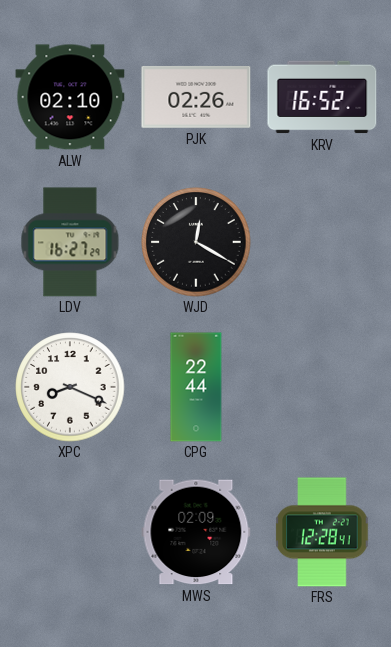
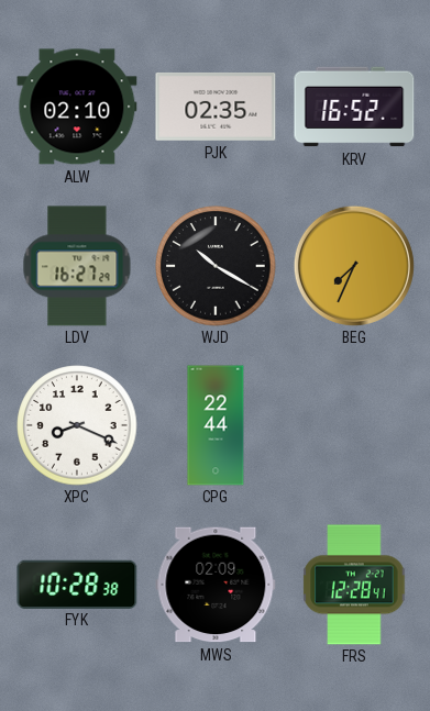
PJK: 02:26 -> 02:35 (216, 107)
WJD: 12:20 -> 10:20 (216, 266)
BEG: none -> 7:34 (354, 266)
FYK: none -> 10:28 (77, 584)
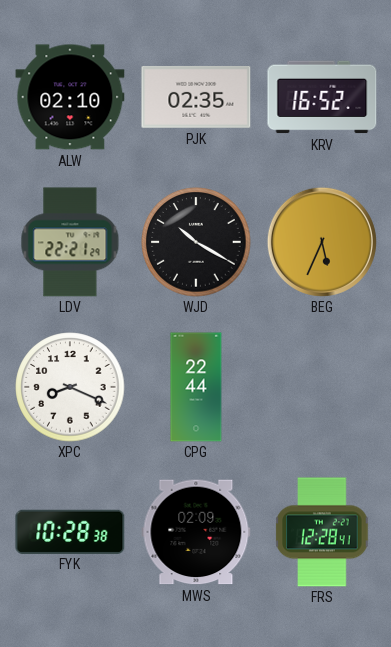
LDV: 16:27 -> 22:21 (70, 242)
BEG: 7:34 -> 5:34 (322, 242)
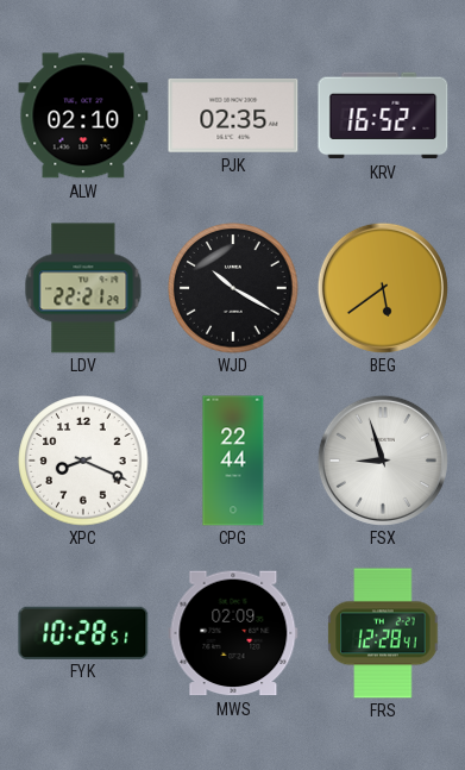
BEG: 5:34 -> 5:39 (383, 288)
FSX: none -> 8:57 (383, 461)
FYK: 10:28:38 -> 10:28:51 (83, 632)
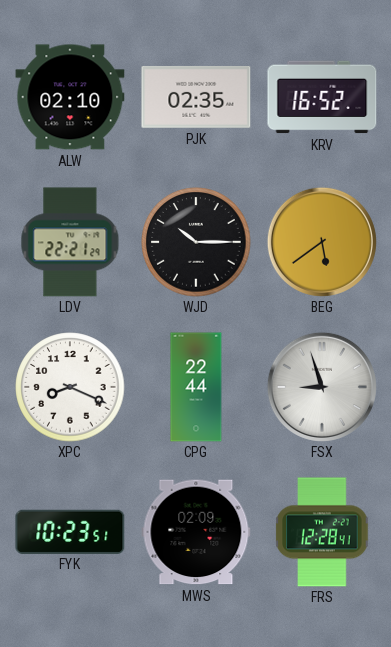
WJD: 10:20 -> 10:15 (196, 242)
FYK: 10:28 -> 10:23 (70, 531)
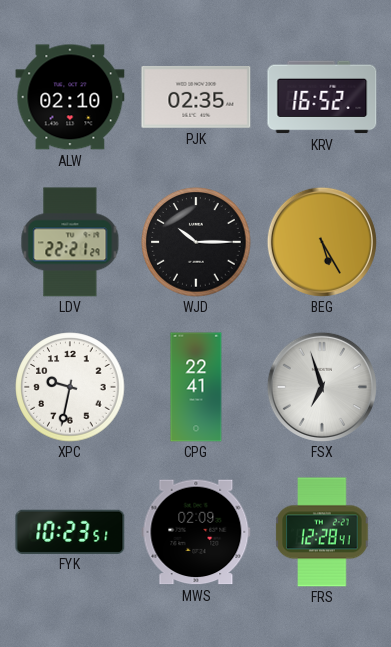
BEG: 5:39 -> 5:25 (322, 242)
XPC: 8:19 -> 9:32 (70, 387)
CPG: 22:44 -> 22:41 (196, 387)
FSX: 8:57 -> 6:57 (322, 387)
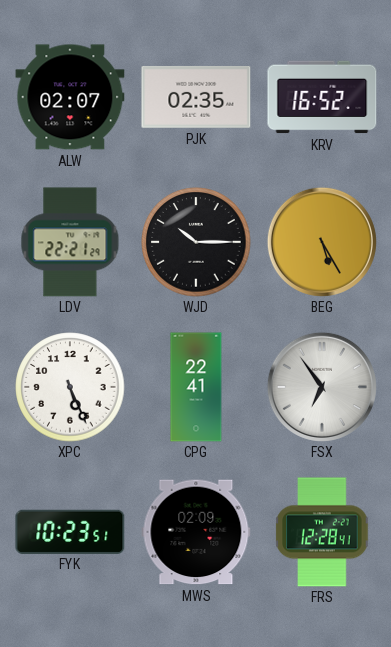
ALW: 02:10 -> 02:07 (70, 97)
XPC: 9:32 -> 5:26 (70, 387)
FSX: 6:57 -> 6:54 (322, 387)
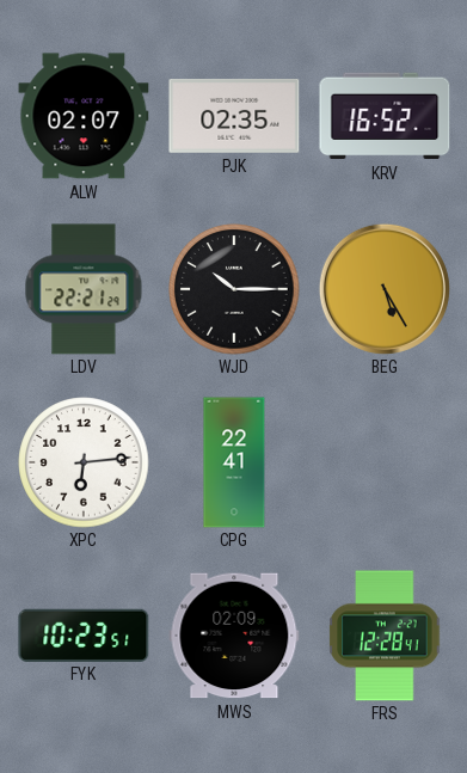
XPC: 5:26 -> 6:14 (84, 462)
FSX: 6:54 -> none (322, 387)
